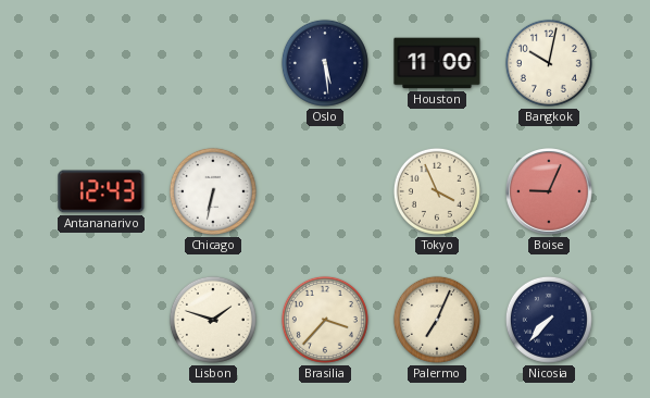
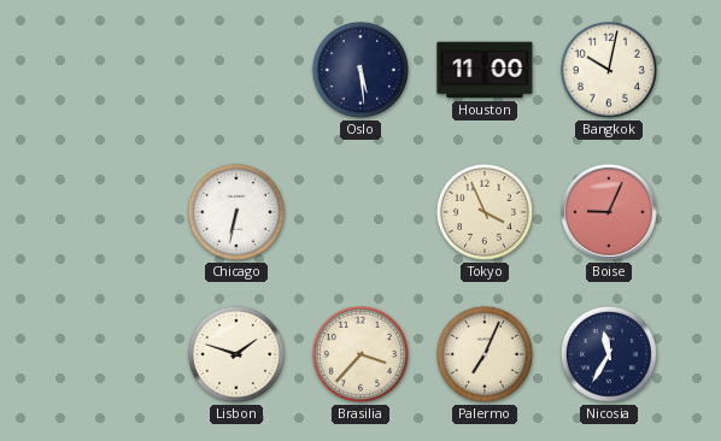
Antananarivo: 12:43 -> none (101, 191)
Nicosia: 7:37 -> 11:35 (609, 354)
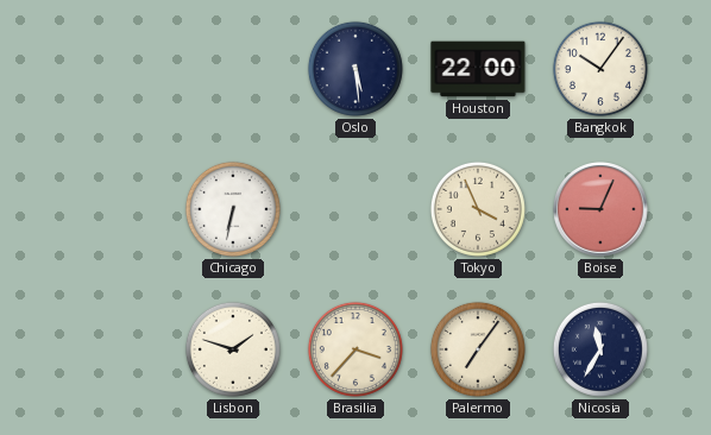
Houston: 11:00 -> 22:00 (478, 69)
Bangkok: 10:02 -> 10:06 (600, 69)
Palermo: 7:04 -> 7:06 (478, 349)
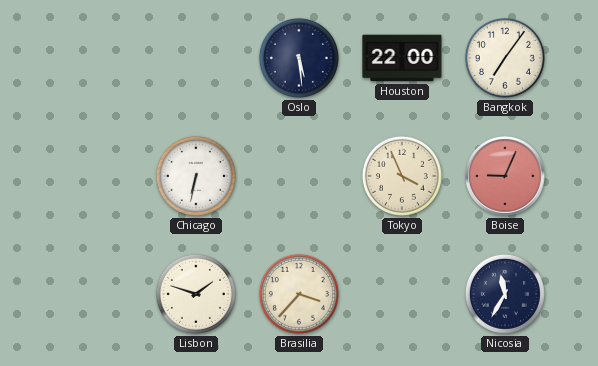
Bangkok: 10:06 -> 7:06 (505, 58)
Palermo: 7:06 -> none (478, 349)
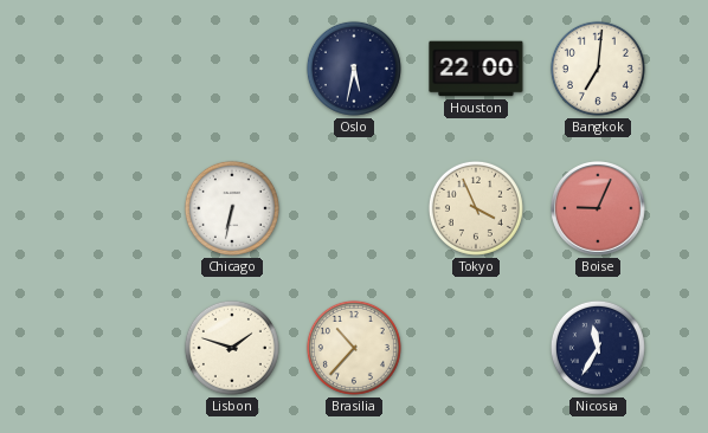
Oslo: 5:29 -> 5:32 (354, 69)
Bangkok: 7:06 -> 7:01 (598, 69)
Brasilia: 3:37 -> 10:37 (354, 348)
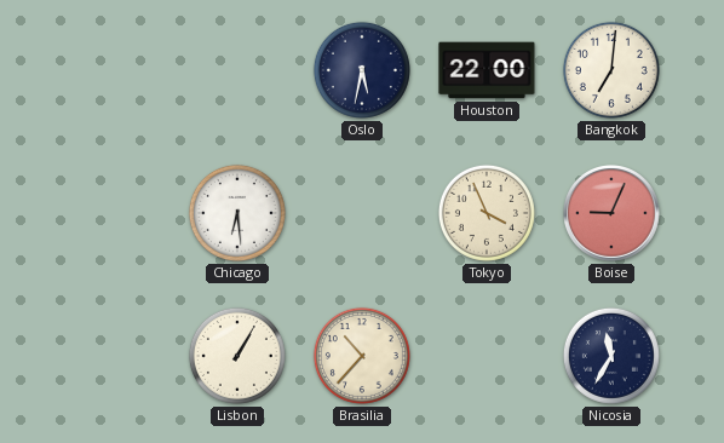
Chicago: 6:32 -> 6:29 (237, 213)
Lisbon: 1:48 -> 1:05 (237, 356)
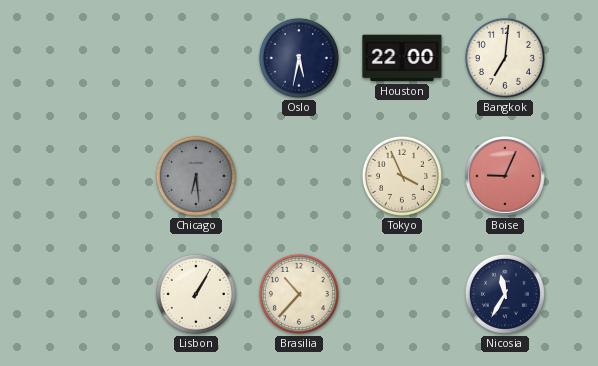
Chicago dial: white -> grey (196, 176)
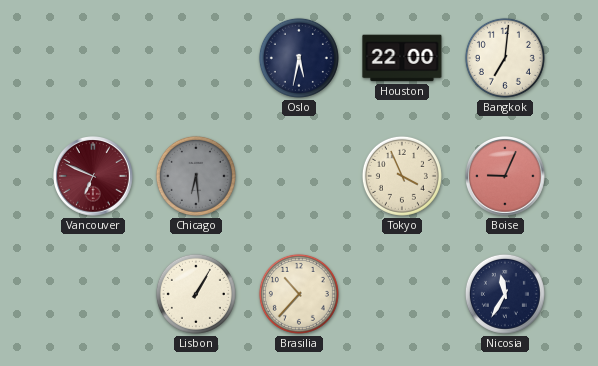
Vancouver: none -> 6:49 (93, 176)
